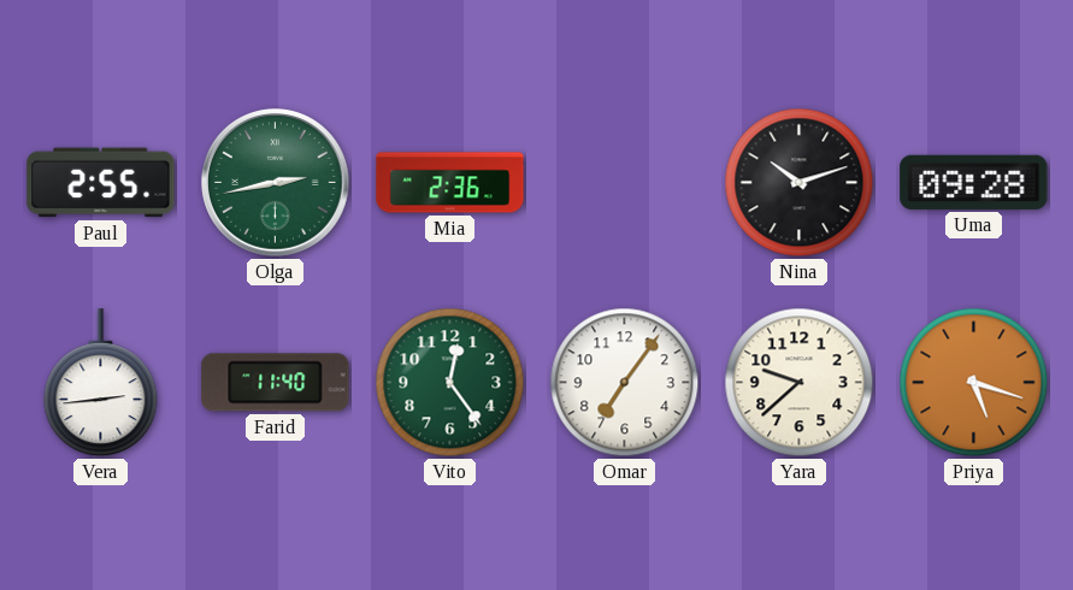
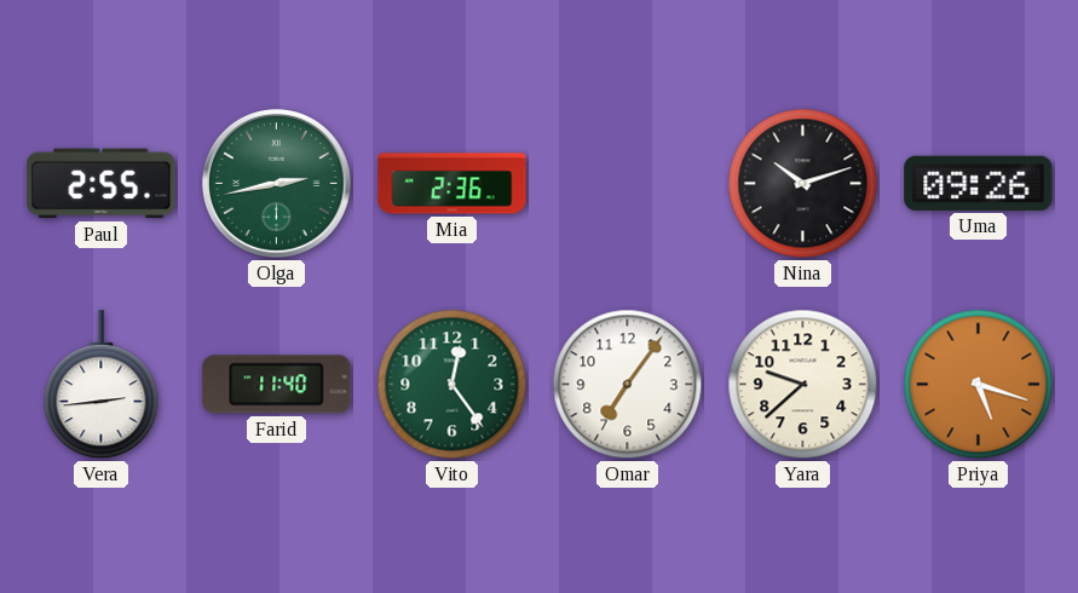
Uma: 09:28 -> 09:26 (979, 183)
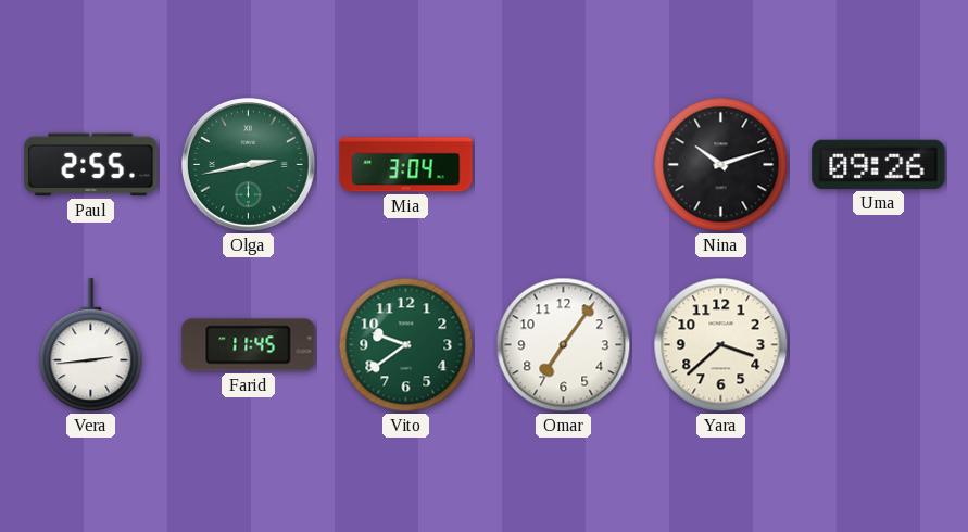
Mia: 2:36 -> 3:04 (406, 165)
Farid: 11:40 -> 11:45 (249, 345)
Vito: 12:24 -> 9:39 (406, 345)
Yara: 9:38 -> 3:38 (721, 345)
Priya: 5:18 -> none (979, 385)
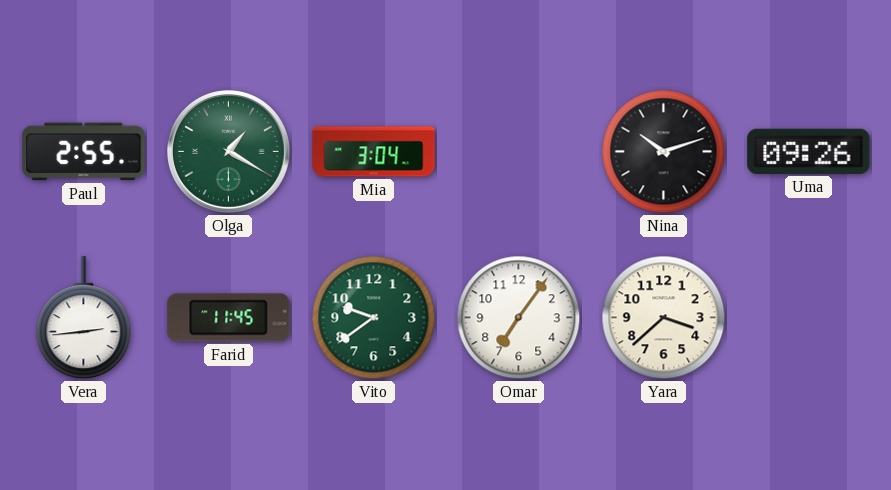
Olga: 2:43 -> 1:20 (229, 152)
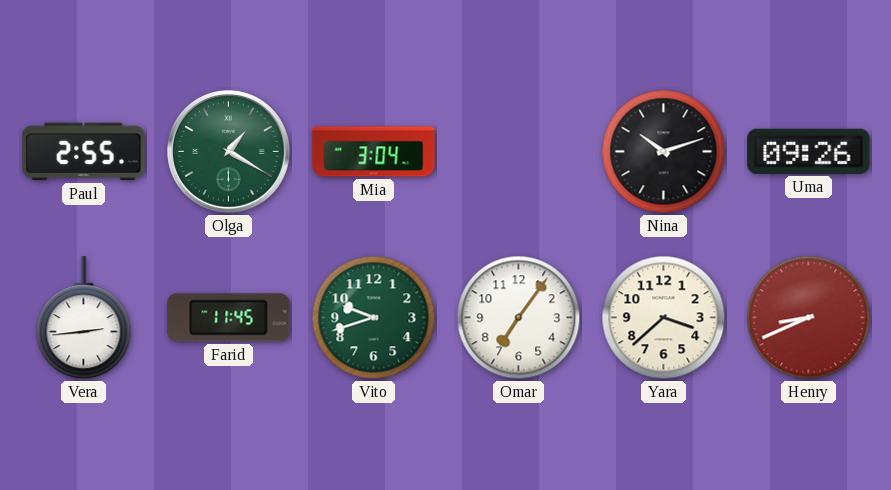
Vito: 9:39 -> 9:42 (374, 318)
Henry: none -> 8:41 (809, 318)
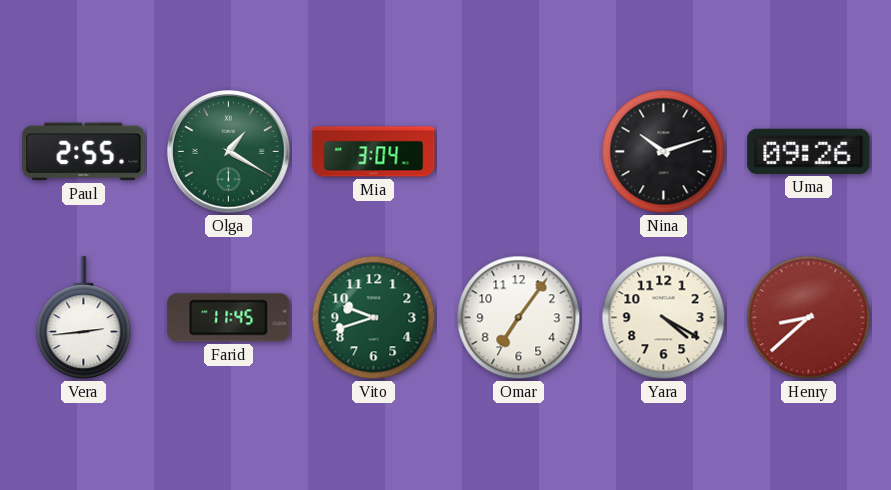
Yara: 3:38 -> 4:20 (664, 318)
Henry: 8:41 -> 8:38 (809, 318)
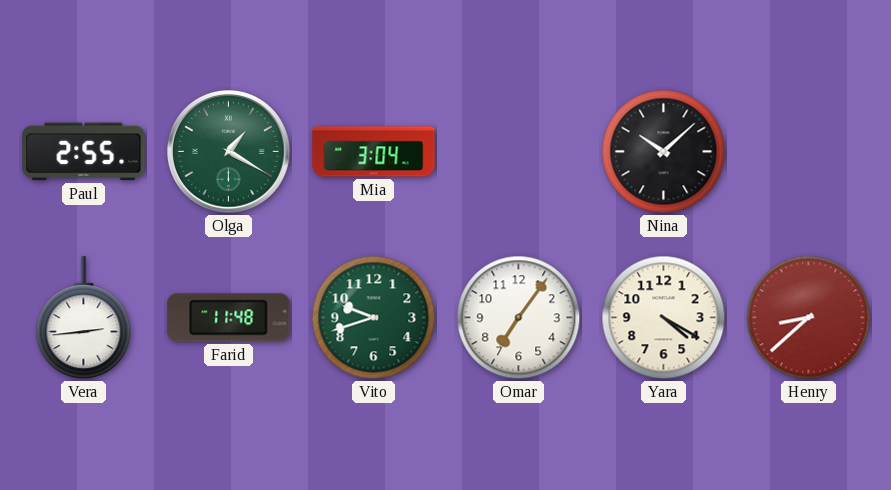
Nina: 10:12 -> 10:08 (664, 152)
Uma: 09:26 -> none (809, 151)
Farid: 11:45 -> 11:48 (229, 318)
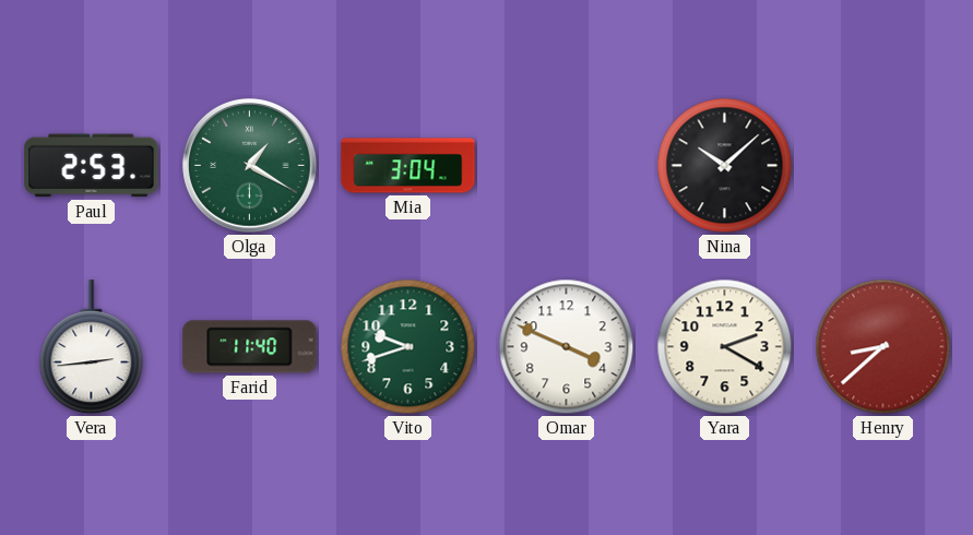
Paul: 2:55 -> 2:53 (92, 166)
Farid: 11:48 -> 11:40 (250, 347)
Omar: 7:06 -> 3:49 (567, 347)
Yara: 4:20 -> 2:20 (725, 347)
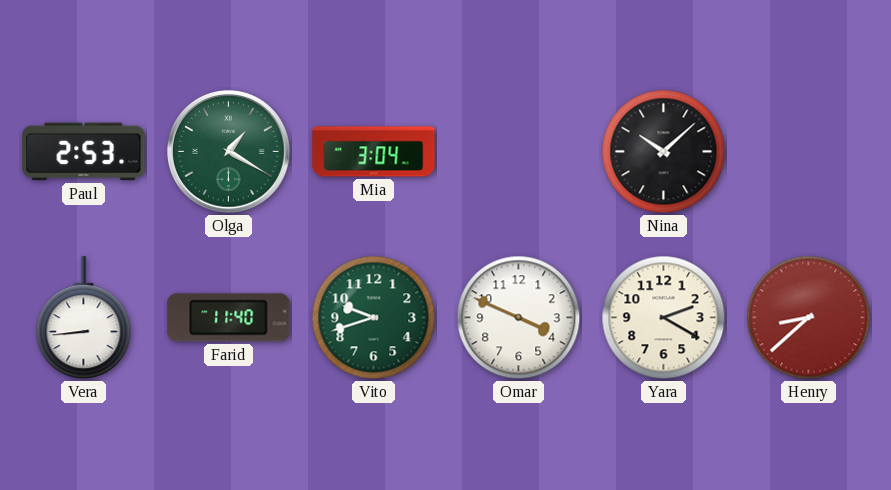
Vera: 2:44 -> 8:44 (84, 318)
